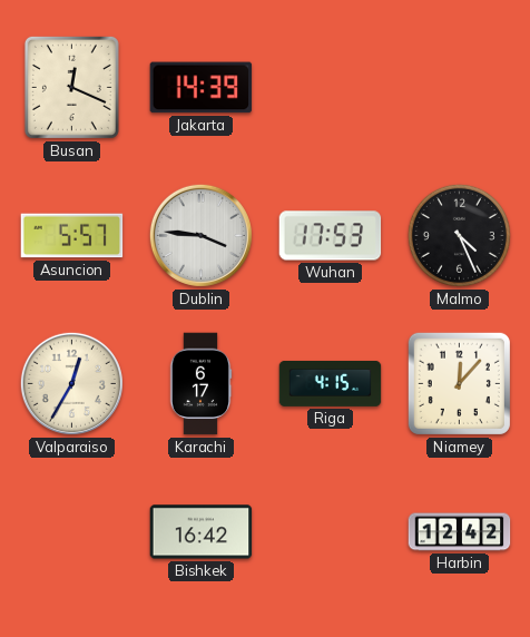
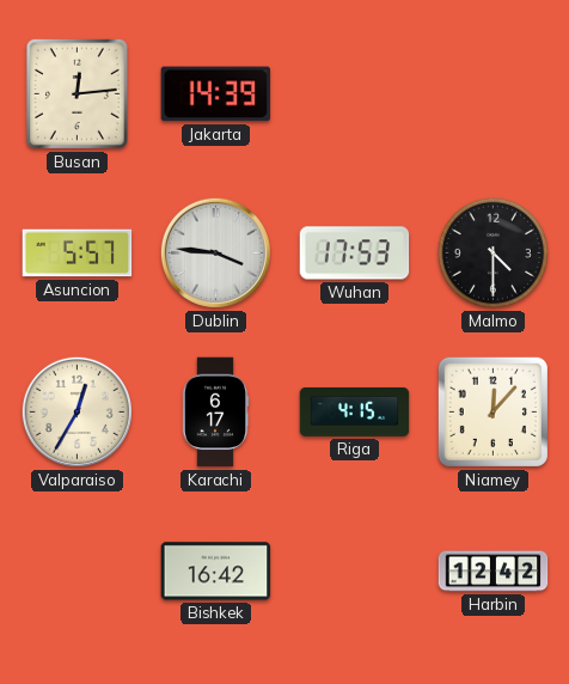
Busan: 12:19 -> 12:14 (77, 93)
Malmo: 4:26 -> 4:30 (492, 252)
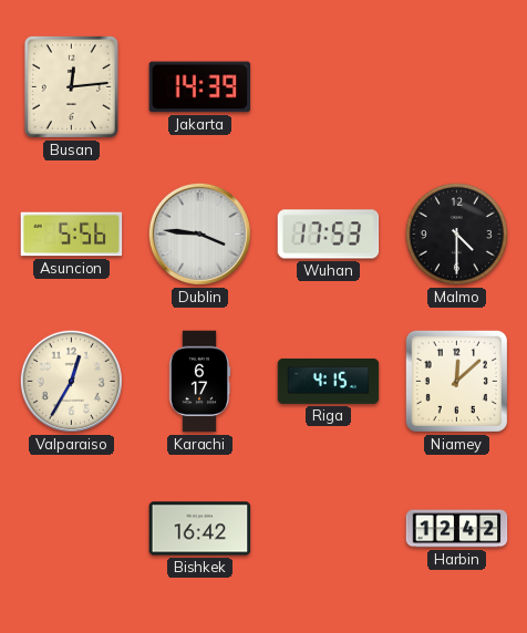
Asuncion: 5:57 -> 5:56 (72, 235)
Niamey: 12:07 -> 12:08 (456, 381)
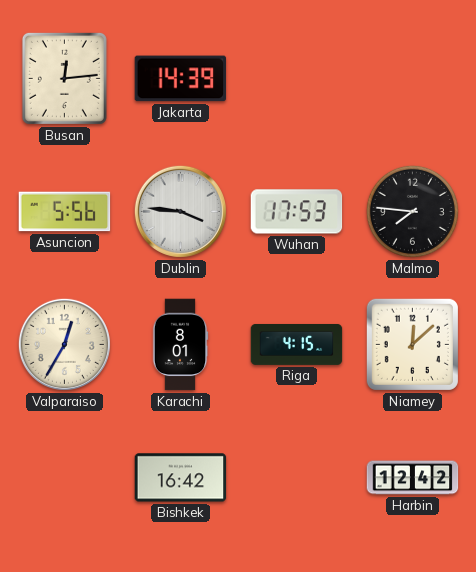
Malmo: 4:30 -> 7:46 (412, 211)
Karachi: 6:17 -> 8:01 (180, 345)
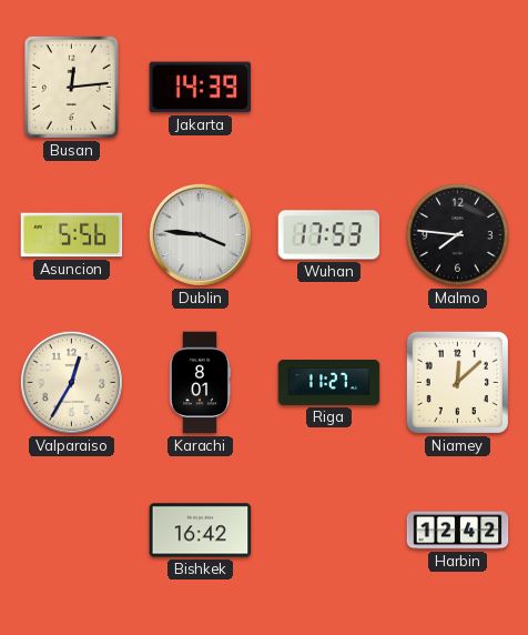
Riga: 4:15 -> 11:27 (329, 382)
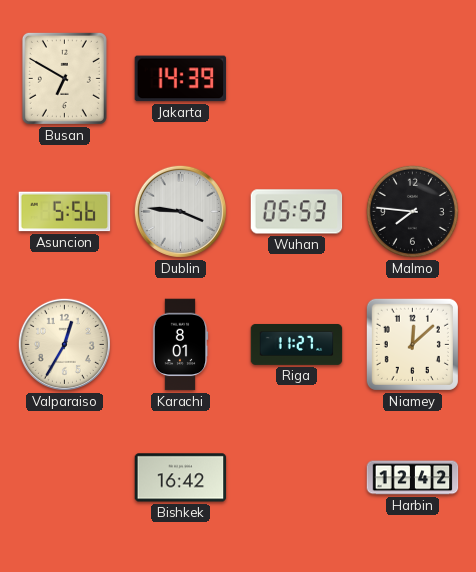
Busan: 12:14 -> 6:50 (64, 78)
Wuhan: 17:53 -> 05:53 (297, 212)
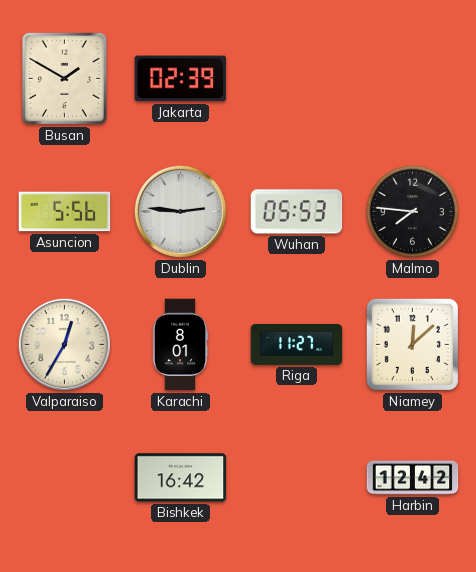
Busan: 6:50 -> 1:50 (64, 78)
Jakarta: 14:39 -> 02:39 (181, 79)
Dublin: 3:46 -> 2:46 (180, 211)
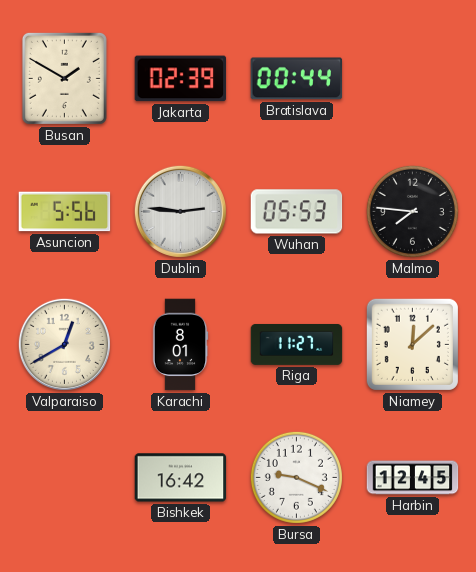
Bratislava: none -> 00:44 (297, 79)
Valparaiso: 12:35 -> 12:40 (64, 344)
Bursa: none -> 9:19 (296, 477)
Harbin: 12:42 -> 12:45 (413, 478)
